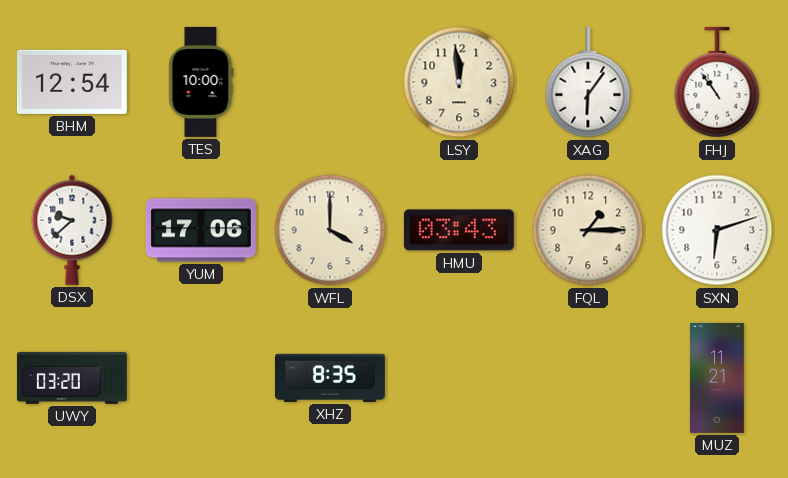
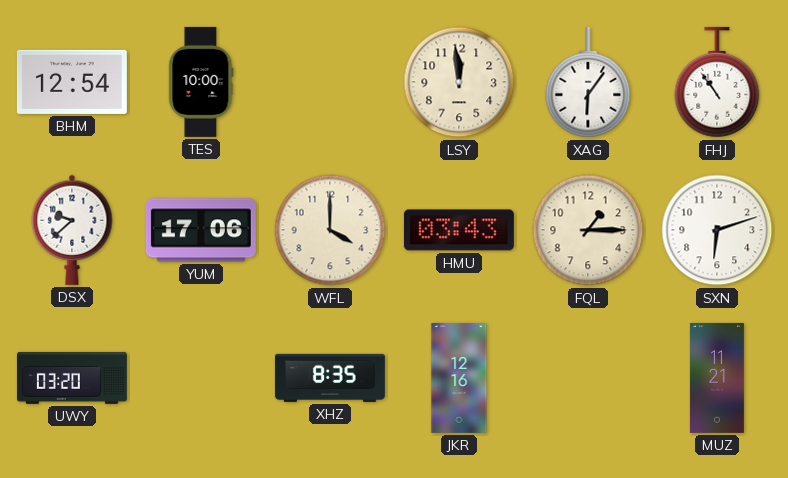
JKR: none -> 12:16 (459, 378)
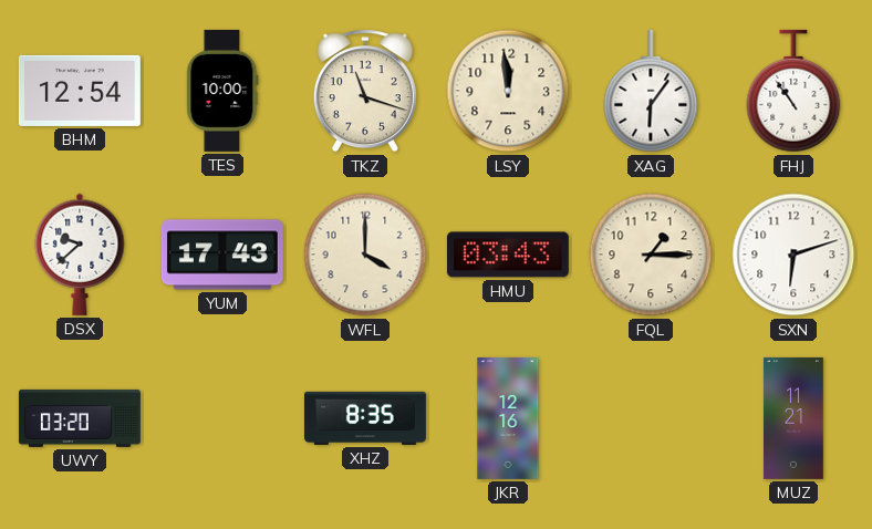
TKZ: none -> 11:18 (365, 91)
YUM: 17:06 -> 17:43 (222, 255)
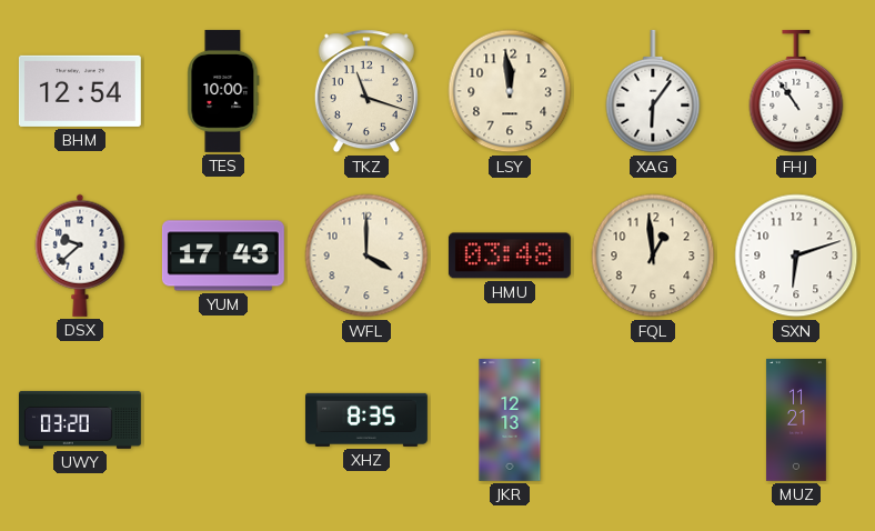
HMU: 03:43 -> 03:48 (510, 256)
FQL: 1:15 -> 12:59 (653, 256)
JKR: 12:16 -> 12:13 (510, 420)
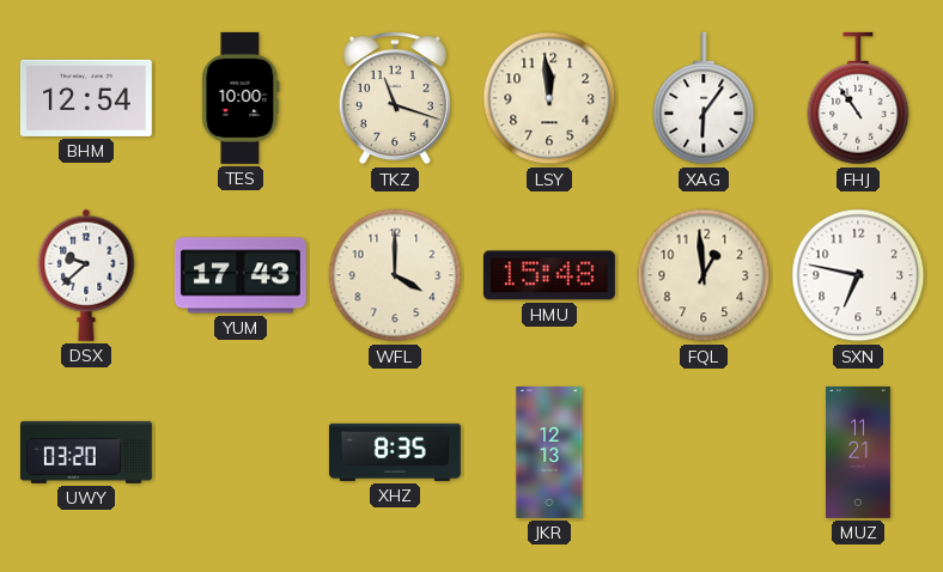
HMU: 03:48 -> 15:48 (549, 275)
SXN: 6:12 -> 6:47 (858, 275)
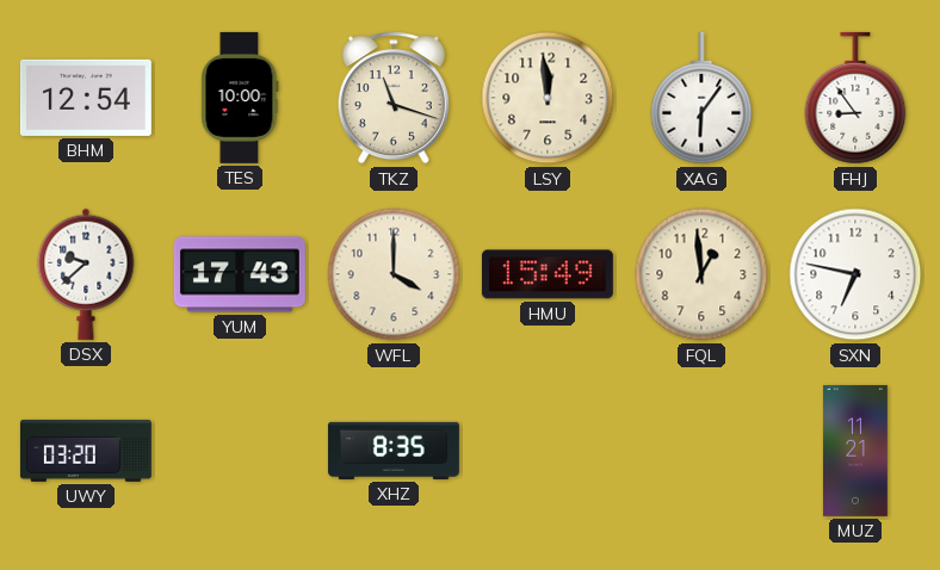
FHJ: 10:54 -> 8:54 (855, 98)
HMU: 15:48 -> 15:49 (548, 274)
JKR: 12:13 -> none (549, 452)
